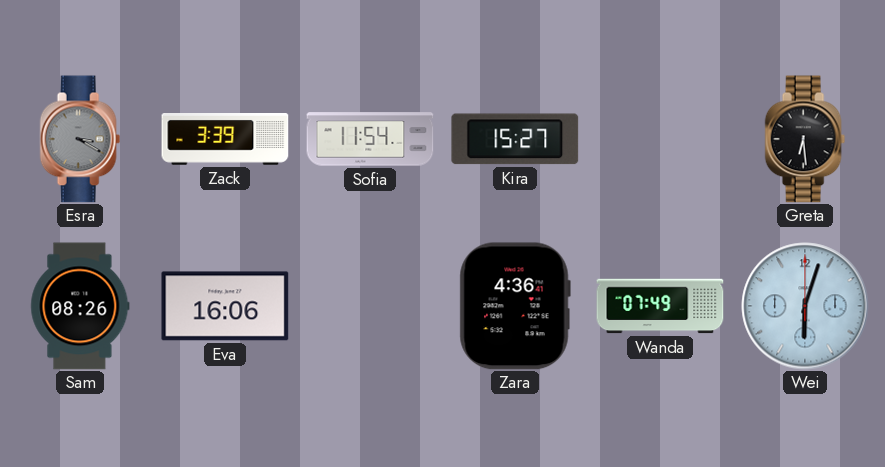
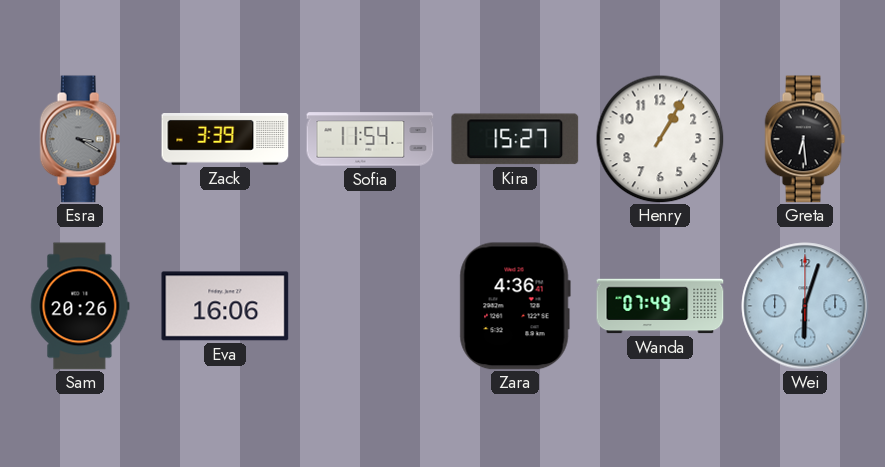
Henry: none -> 1:05 (660, 139)
Sam: 08:26 -> 20:26 (80, 306)
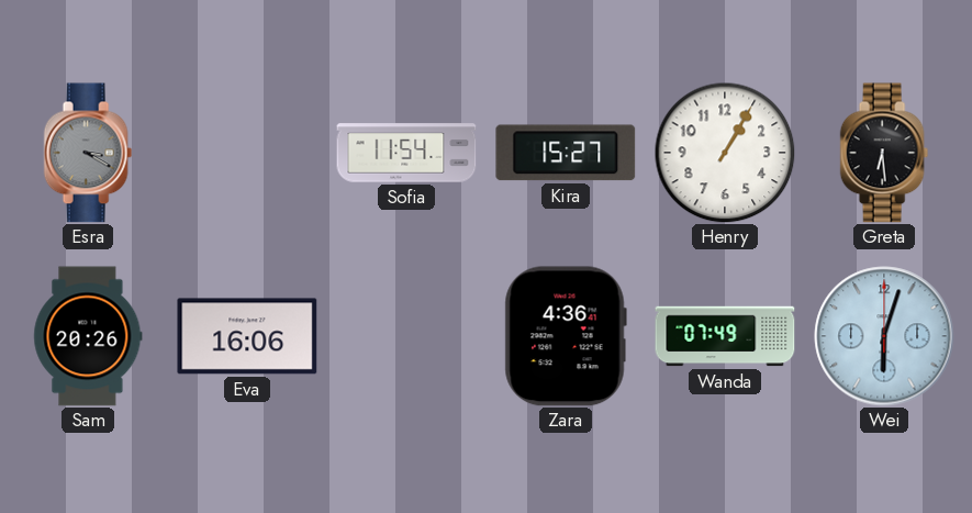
Zack: 3:39 -> none (225, 140)
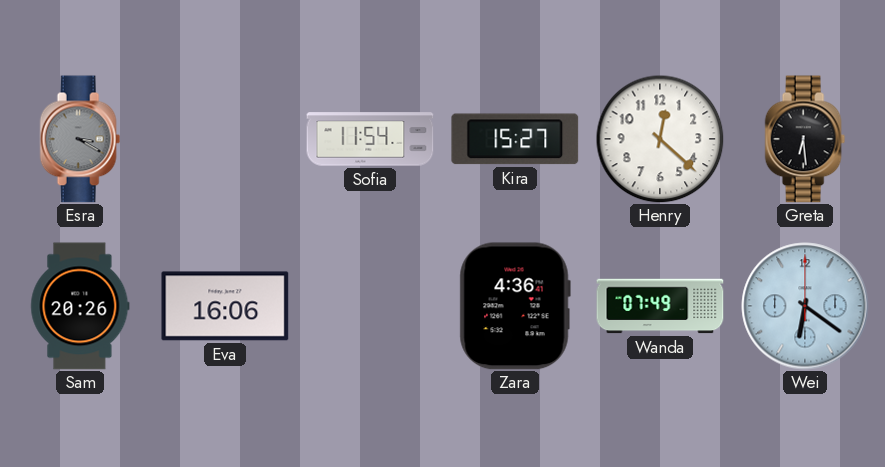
Henry: 1:05 -> 12:22 (660, 139)
Wei: 6:03 -> 6:21 (805, 306)
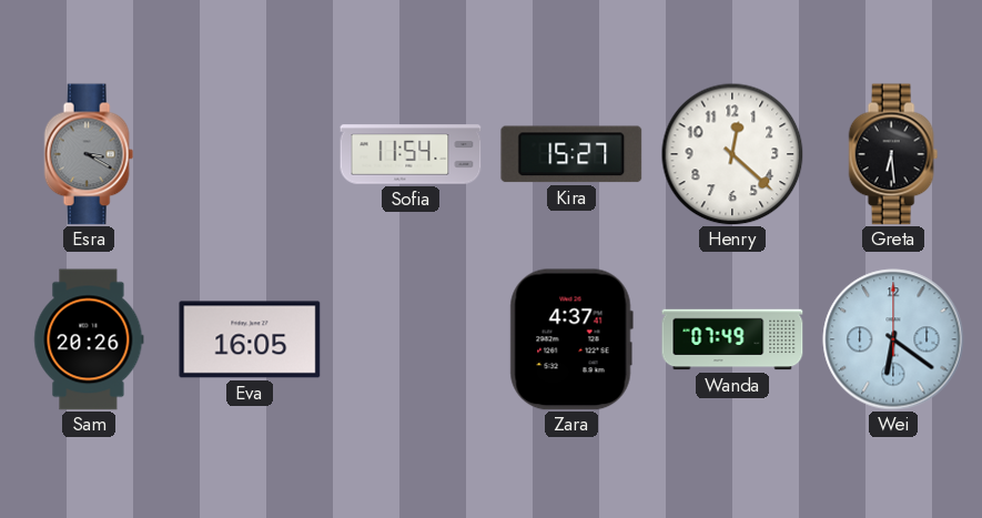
Eva: 16:06 -> 16:05 (250, 339)
Zara: 4:36 -> 4:37 (571, 339)
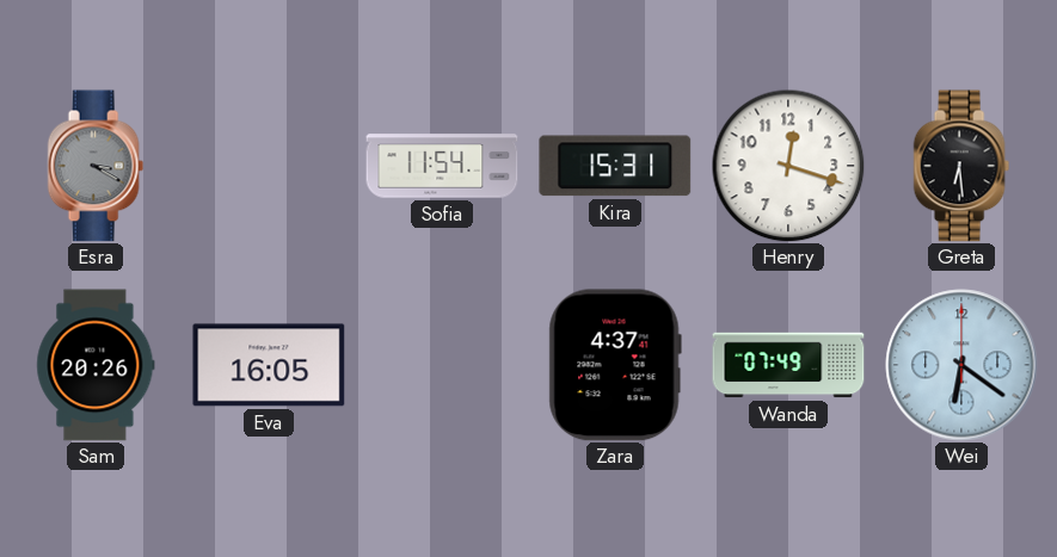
Kira: 15:27 -> 15:31 (615, 166)
Henry: 12:22 -> 12:18 (788, 166)
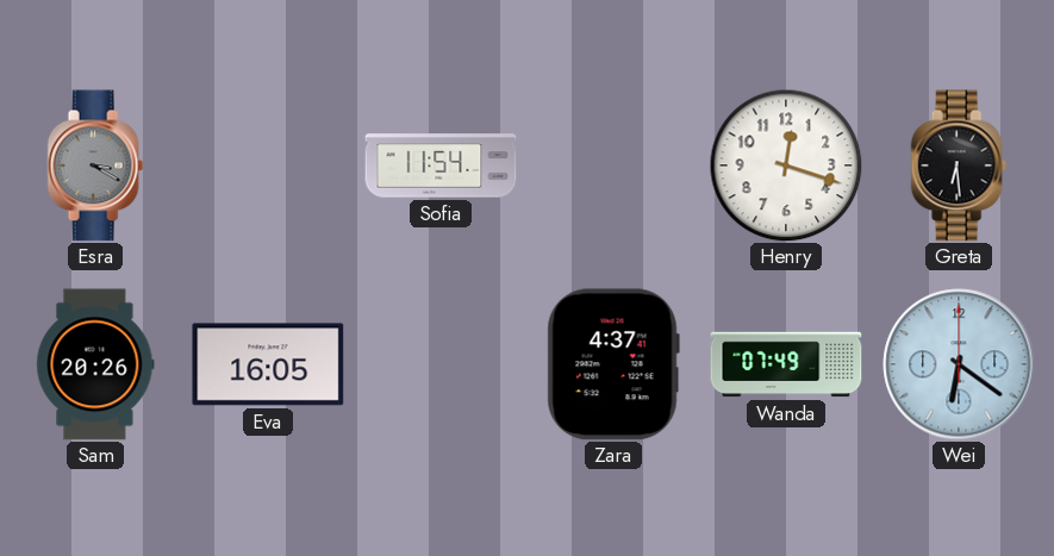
Kira: 15:31 -> none (615, 166)
